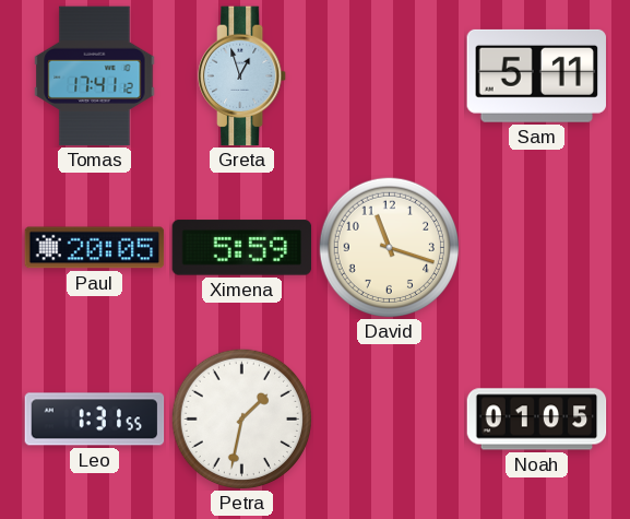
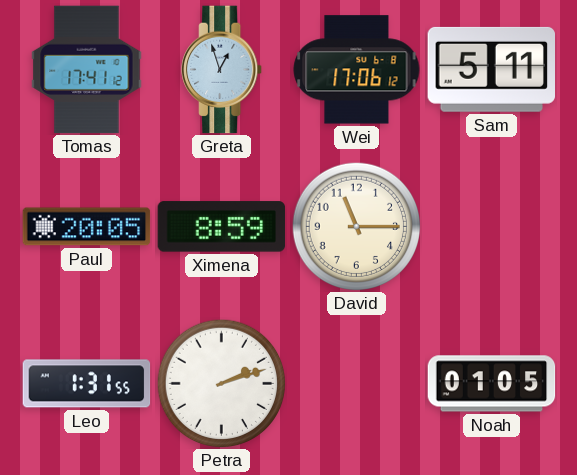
Wei: none -> 17:06 (357, 70)
Ximena: 5:59 -> 8:59 (222, 227)
David: 11:18 -> 11:15 (356, 226)
Petra: 1:32 -> 2:12 (221, 383)
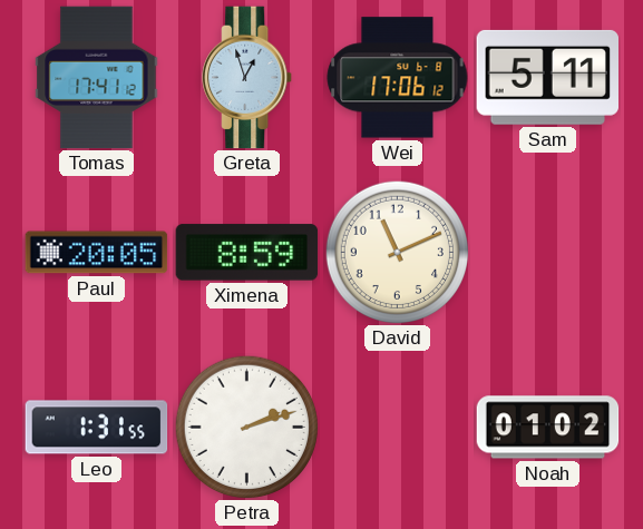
David: 11:15 -> 11:11 (397, 252)
Noah: 01:05 -> 01:02 (548, 428)
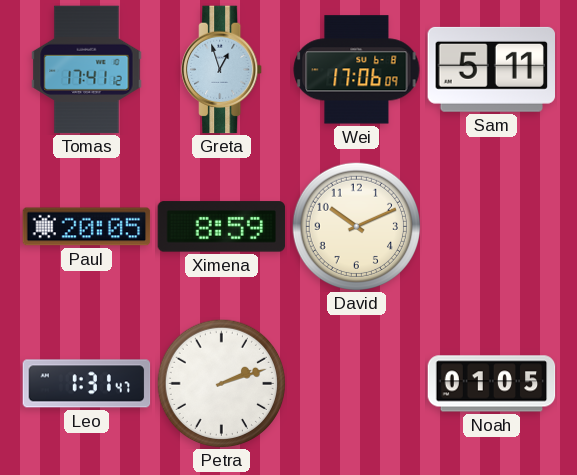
Wei: 17:06:12 -> 17:06:09 (357, 70)
David: 11:11 -> 10:11 (356, 226)
Leo: 1:31:55 -> 1:31:47 (87, 384)
Noah: 01:02 -> 01:05 (492, 384)
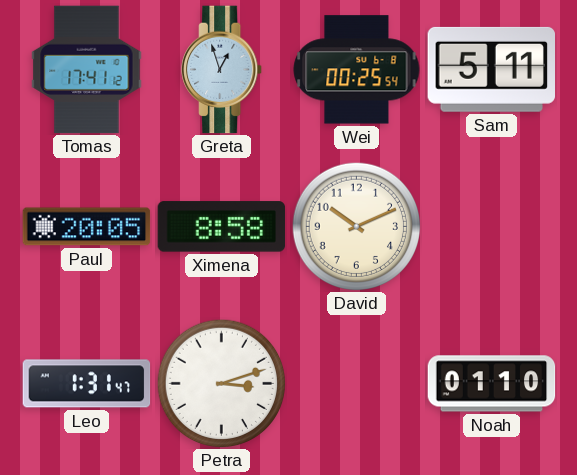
Wei: 17:06 -> 00:25 (357, 70)
Ximena: 8:59 -> 8:58 (222, 227)
Petra: 2:12 -> 3:12 (221, 383)
Noah: 01:05 -> 01:10 (492, 384)
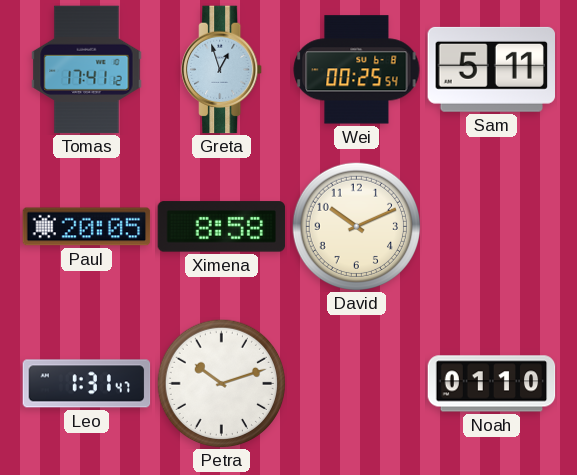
Petra: 3:12 -> 10:12 (221, 383)
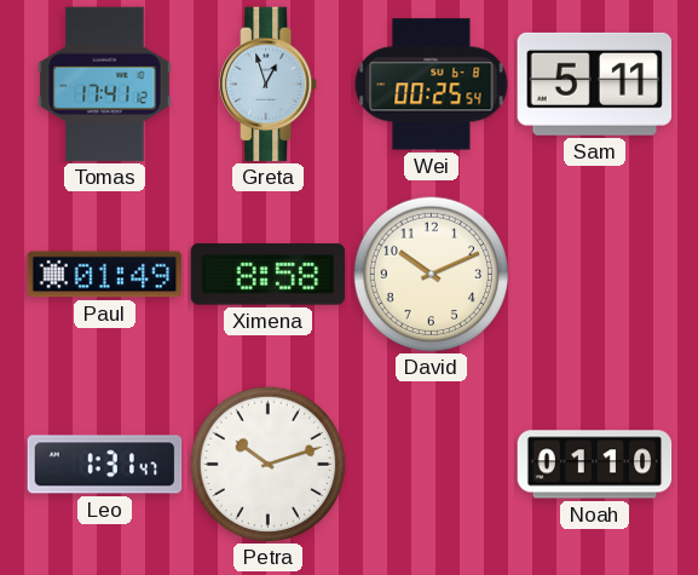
Paul: 20:05 -> 01:49 (105, 275)
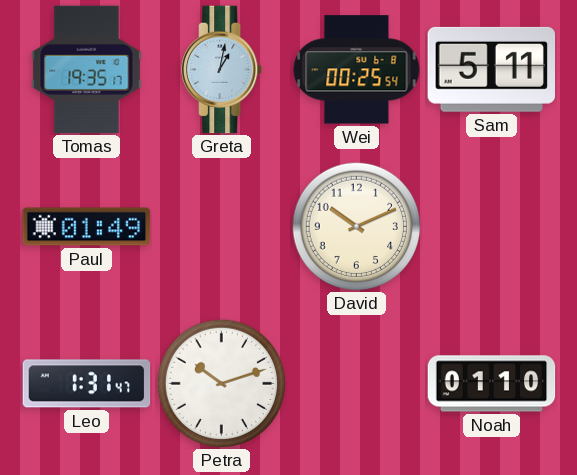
Tomas: 17:41 -> 19:35 (87, 70)
Greta: 12:57 -> 1:02 (222, 70)
Ximena: 8:58 -> none (269, 275)
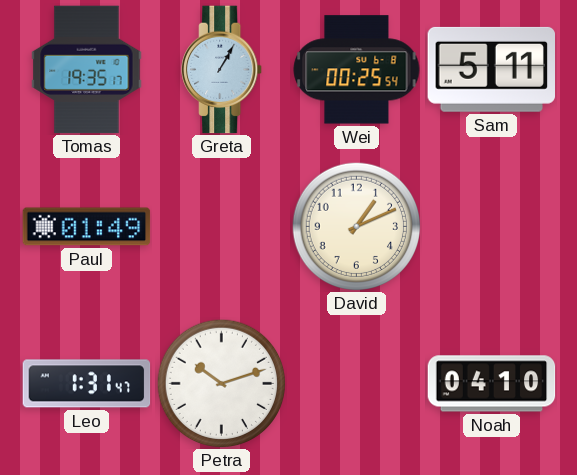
Greta: 1:02 -> 1:05 (222, 70)
David: 10:11 -> 1:11 (356, 226)
Noah: 01:10 -> 04:10 (492, 384)
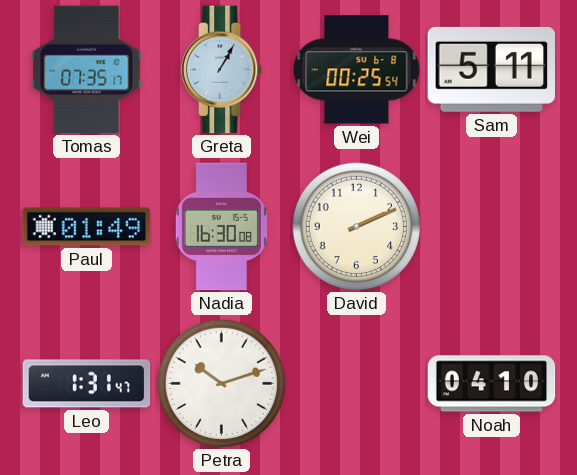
Tomas: 19:35 -> 07:35 (87, 70)
Nadia: none -> 16:30 (221, 227)
David: 1:11 -> 2:11 (356, 226)
